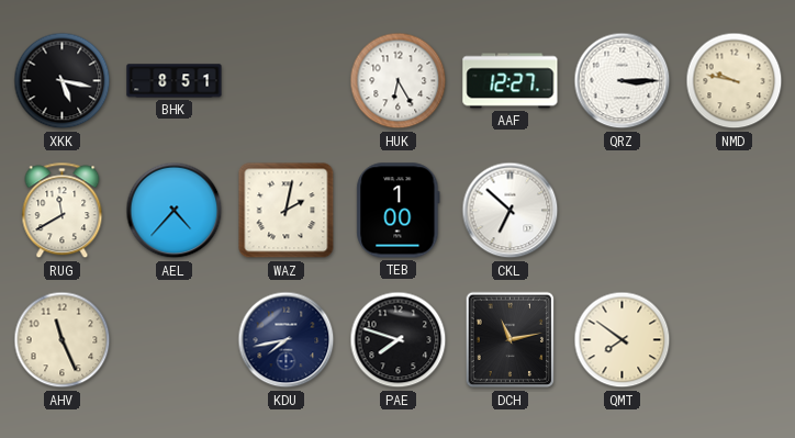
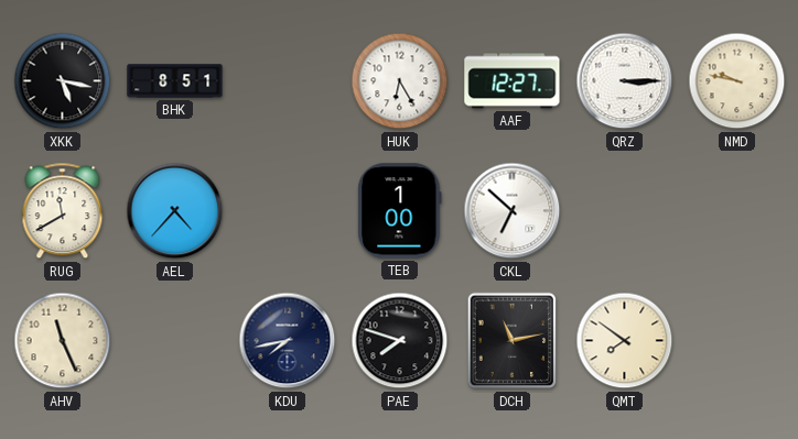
WAZ: 2:02 -> none (287, 211)
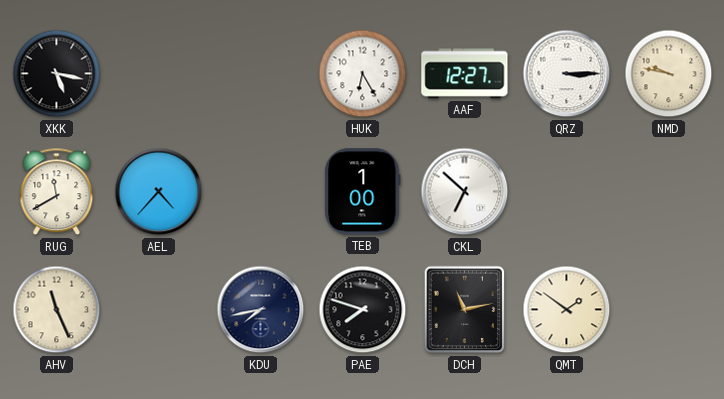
BHK: 8:51 -> none (175, 81)
QMT: 7:51 -> 1:51 (567, 310)
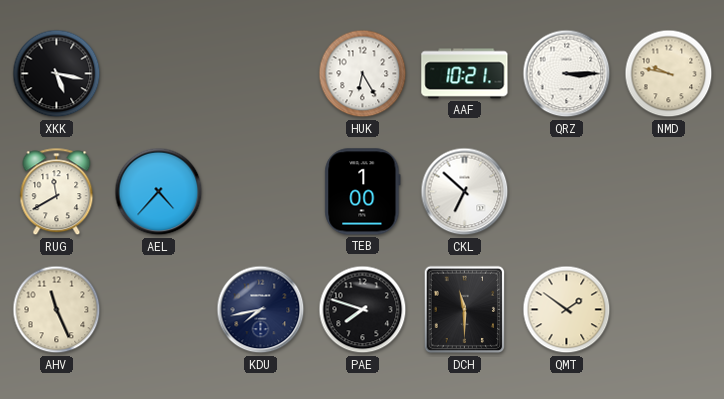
AAF: 12:27 -> 10:21 (465, 74)
DCH: 11:13 -> 11:30 (465, 310)
